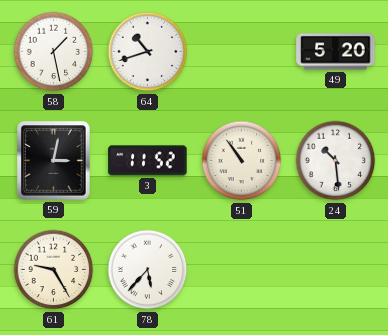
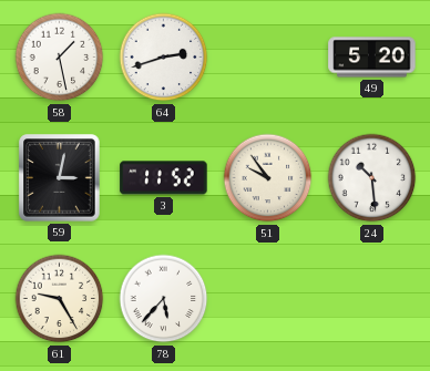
64: 10:42 -> 2:42 (164, 58)
51: 10:54 -> 9:54 (268, 178)
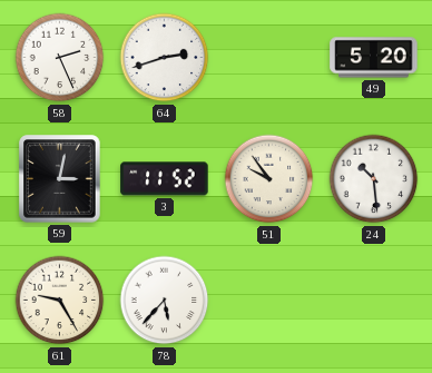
58: 1:28 -> 2:26 (60, 58)
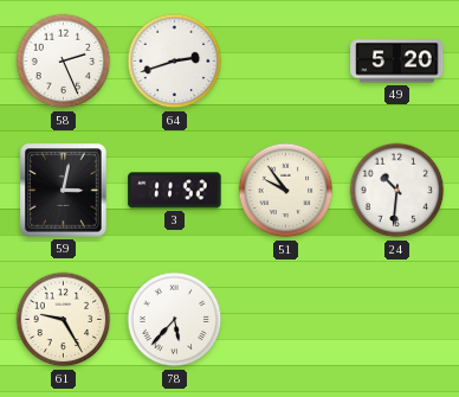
24: 10:29 -> 10:31 (397, 191)
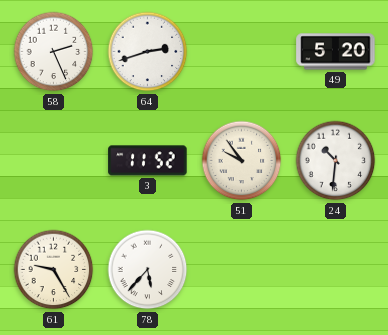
59: 3:02 -> none (64, 191)
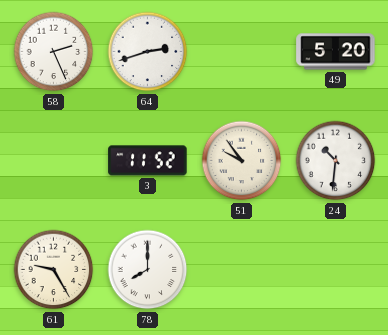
78: 5:37 -> 8:00 (148, 270)
